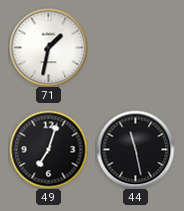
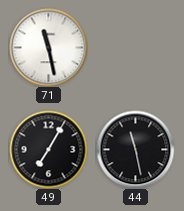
71: 1:32 -> 11:28 (48, 47)
49: 7:03 -> 7:05 (48, 149)
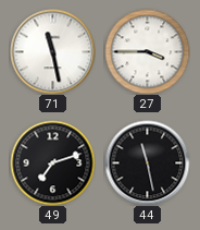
27: none -> 3:45 (147, 51)
49: 7:05 -> 7:12 (52, 162)
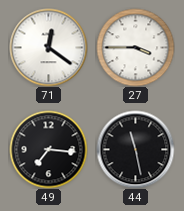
71: 11:28 -> 12:21 (48, 47)
49: 7:12 -> 7:16 (48, 149)
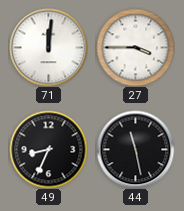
71: 12:21 -> 12:01 (48, 47)
49: 7:16 -> 8:34 (48, 149)
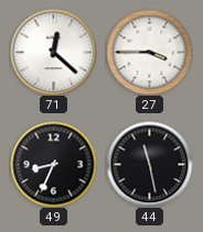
71: 12:01 -> 12:22 (53, 52)
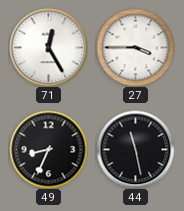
71: 12:22 -> 12:25 (48, 47)
